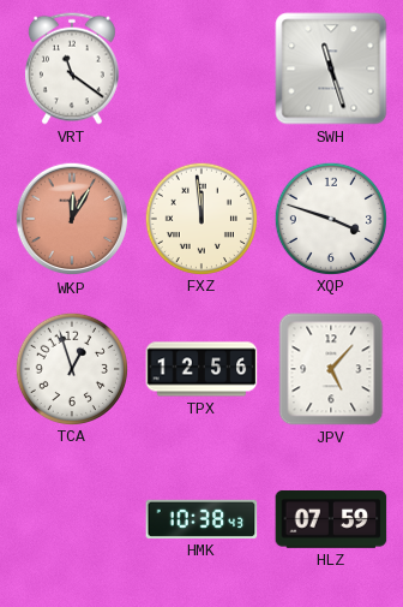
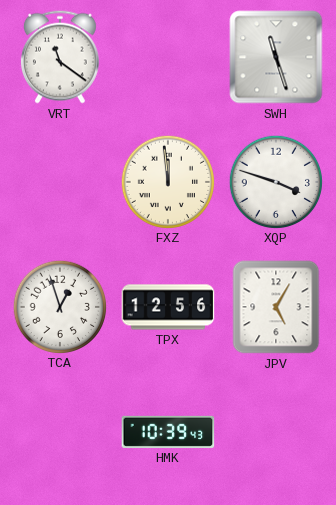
WKP: 12:05 -> none (72, 219)
JPV: 5:07 -> 5:05 (276, 307)
HMK: 10:38 -> 10:39 (168, 432)
HLZ: 07:59 -> none (331, 520)
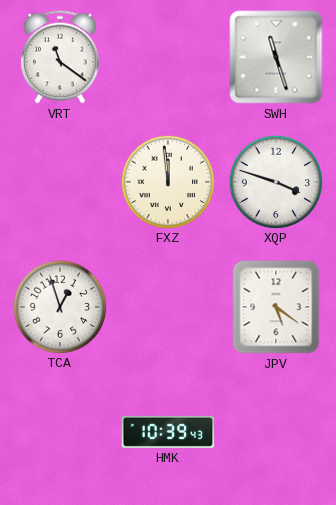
TPX: 12:56 -> none (168, 307)
JPV: 5:05 -> 5:21 (276, 307)
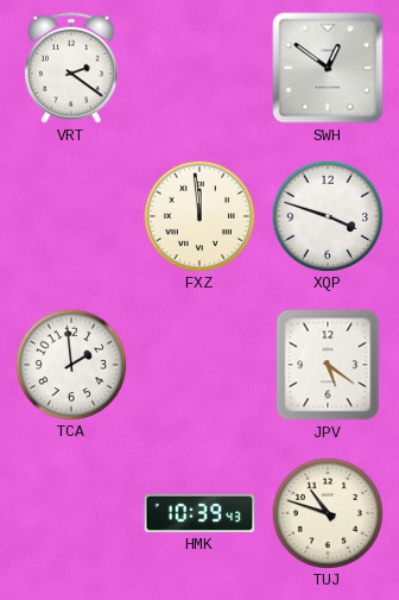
VRT: 11:21 -> 2:21 (71, 68)
SWH: 11:27 -> 12:51 (328, 68)
TCA: 12:57 -> 1:59 (70, 364)
TUJ: none -> 10:48 (327, 512)
